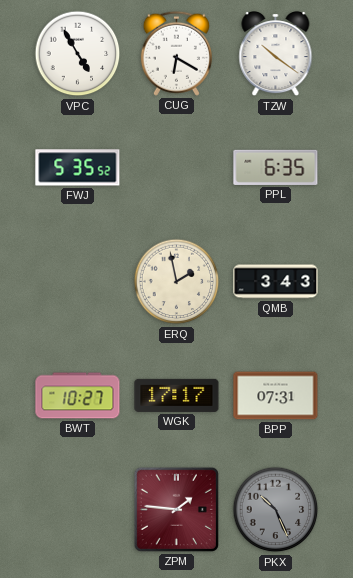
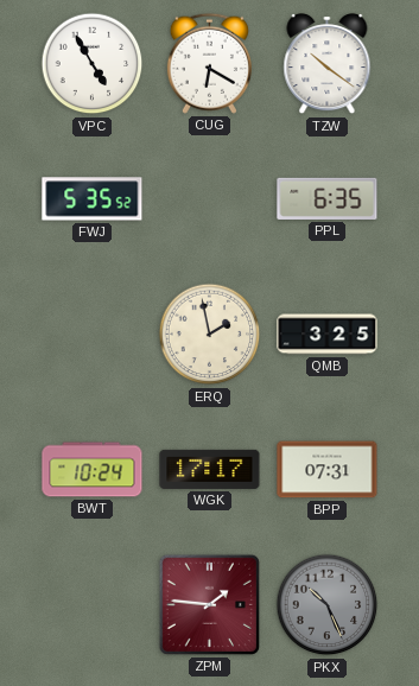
QMB: 3:43 -> 3:25 (328, 335)
BWT: 10:27 -> 10:24 (93, 470)
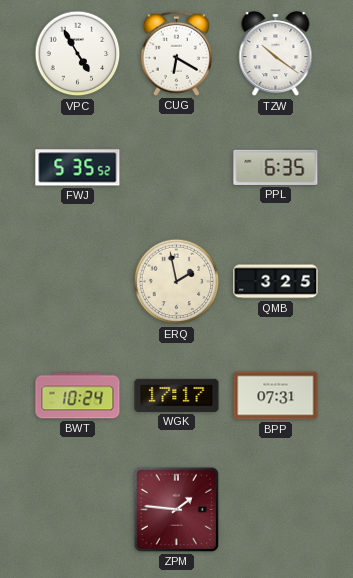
PKX: 10:26 -> none (328, 605)
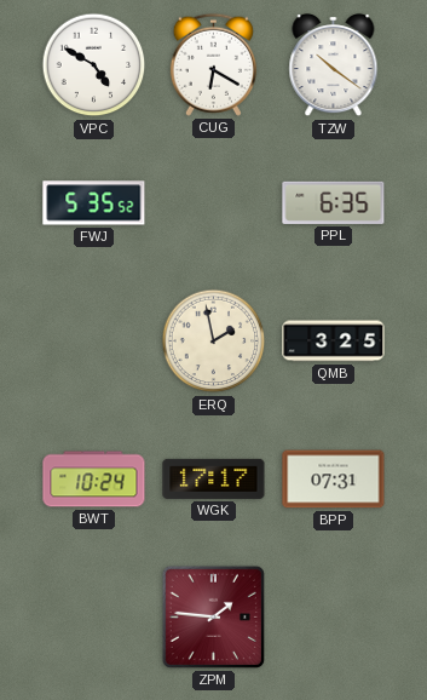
VPC: 4:55 -> 4:50 (94, 65)
